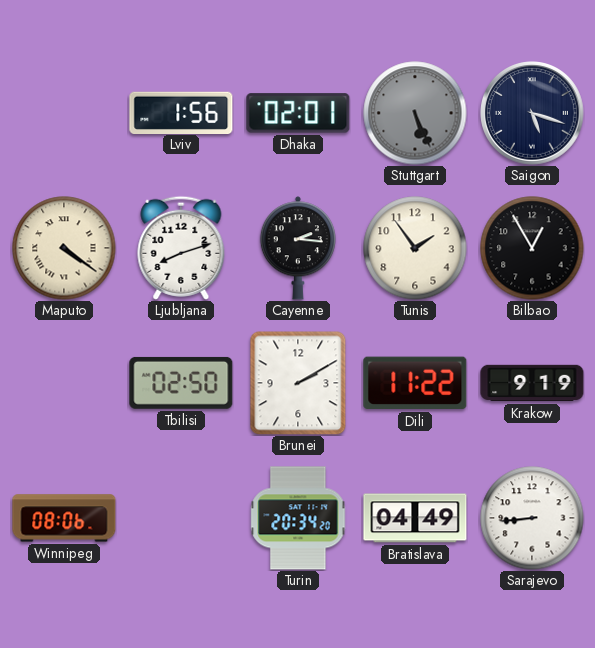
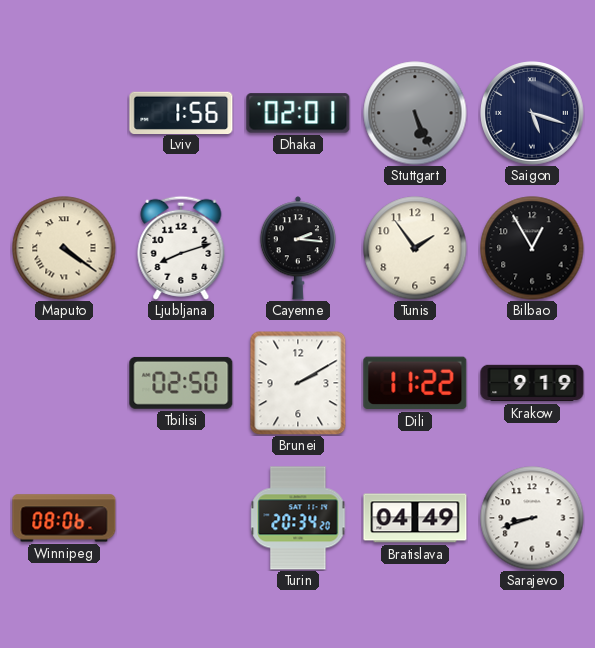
Sarajevo: 8:44 -> 8:42 (532, 518)
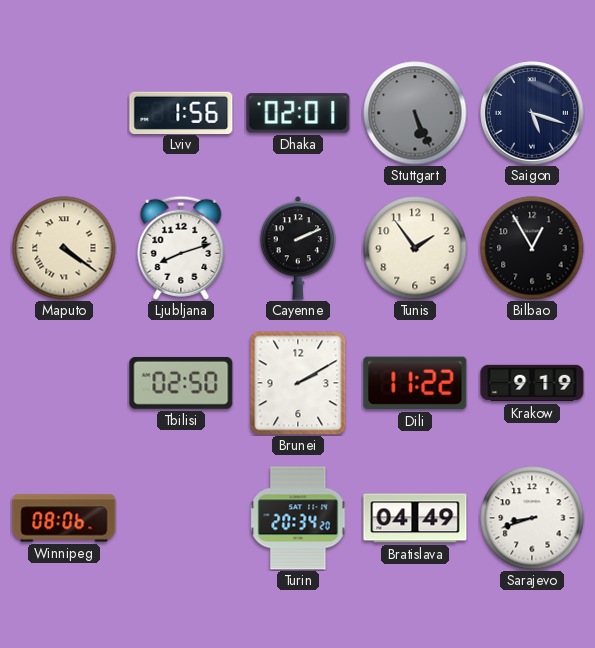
Cayenne: 2:16 -> 2:11 (297, 248)
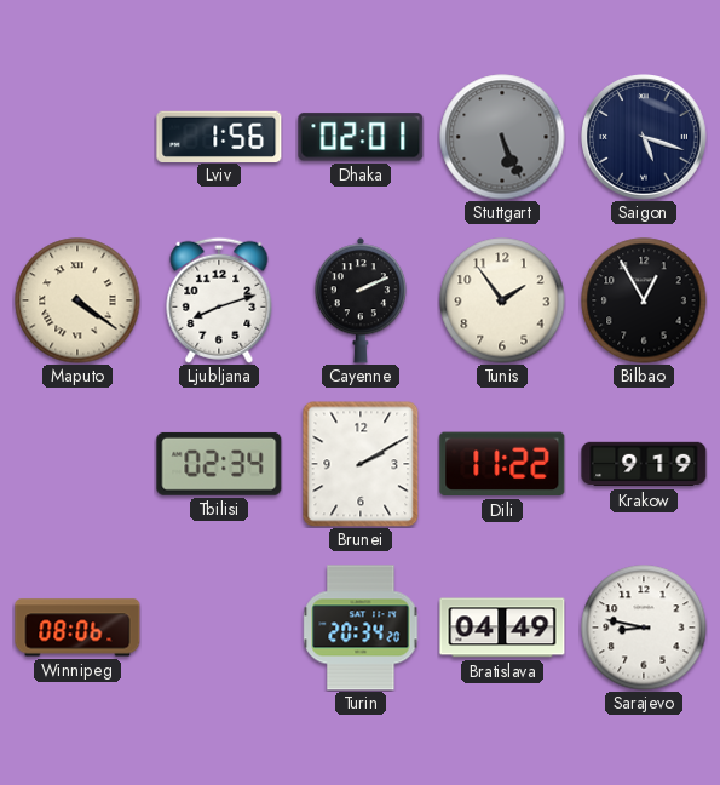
Tbilisi: 02:50 -> 02:34 (219, 464)
Sarajevo: 8:42 -> 8:47 (644, 628)
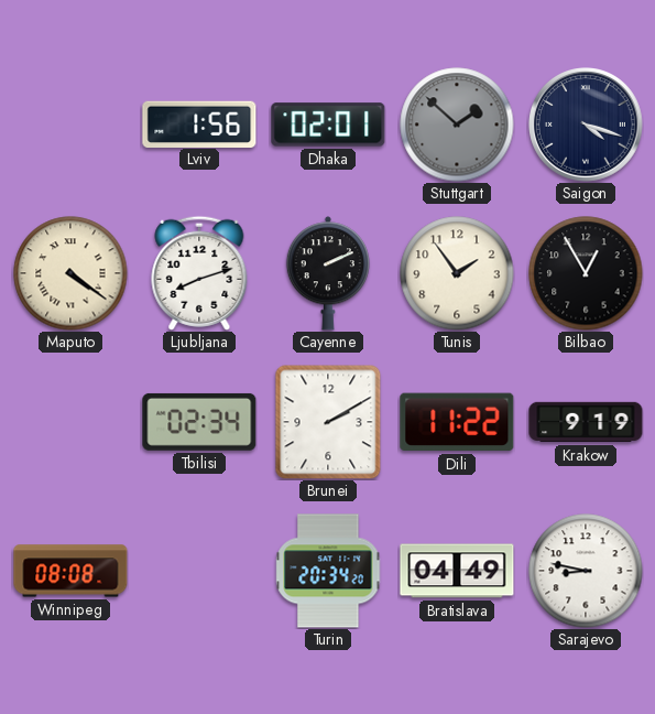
Stuttgart: 5:26 -> 1:52 (457, 125)
Saigon: 5:18 -> 4:18 (587, 126)
Winnipeg: 08:06 -> 08:08 (70, 571)
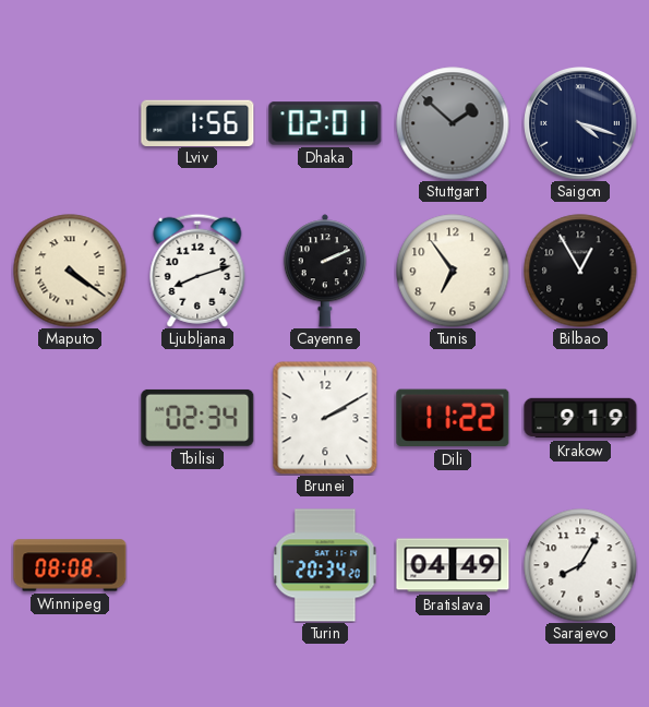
Tunis: 1:54 -> 6:54 (453, 271)
Sarajevo: 8:47 -> 8:05 (580, 565)
